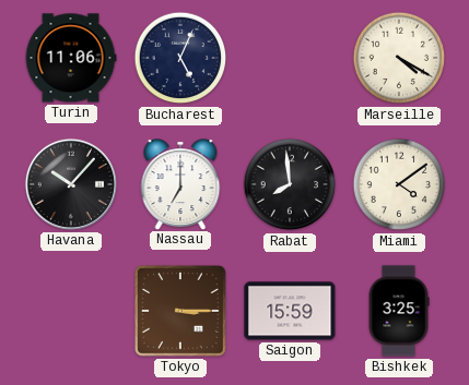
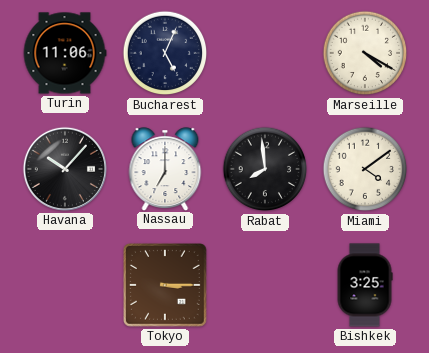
Saigon: 15:59 -> none (290, 311)
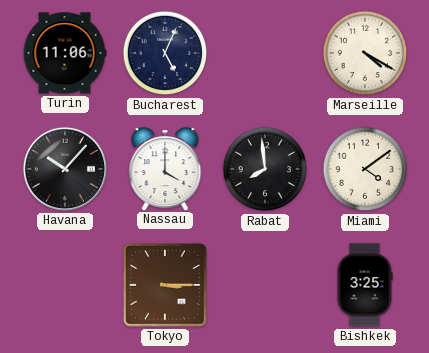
Nassau: 7:00 -> 4:00 (165, 169)
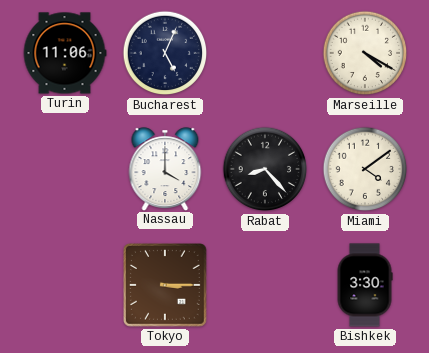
Havana: 10:07 -> none (65, 169)
Rabat: 7:59 -> 8:23 (265, 169)
Bishkek: 3:25 -> 3:30 (365, 285)
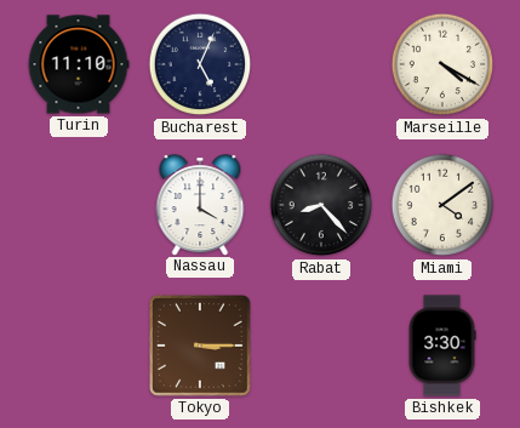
Turin: 11:06 -> 11:10 (79, 64)
